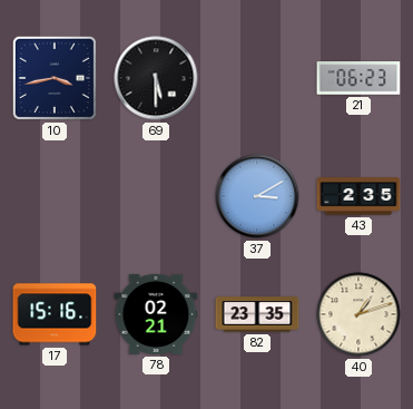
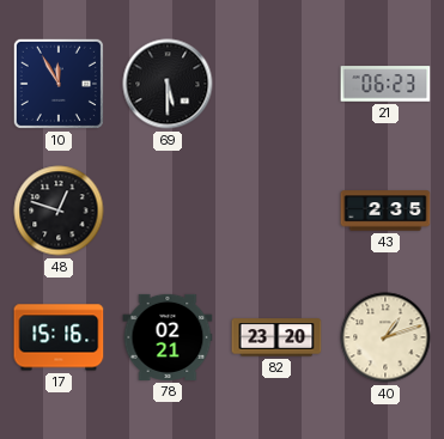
10: 3:43 -> 11:55 (59, 84)
48: none -> 12:48 (59, 211)
37: 3:10 -> none (257, 196)
82: 23:35 -> 23:20 (276, 337)
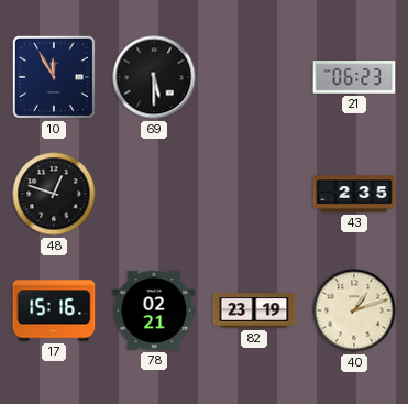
82: 23:20 -> 23:19 (254, 310)
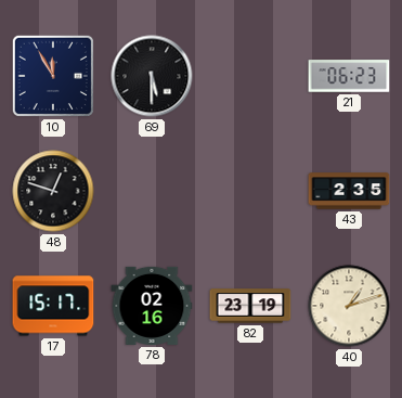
17: 15:16 -> 15:17 (53, 306)
78: 02:21 -> 02:16 (152, 306)
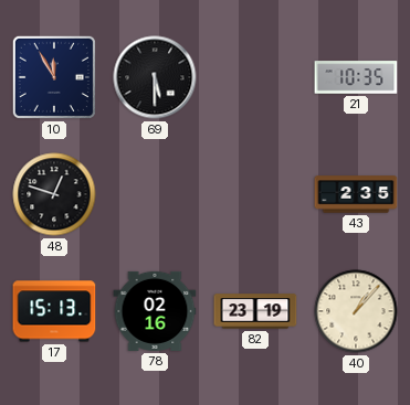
21: 06:23 -> 10:35 (356, 77)
17: 15:17 -> 15:13 (54, 311)
40: 1:12 -> 1:07 (356, 311)
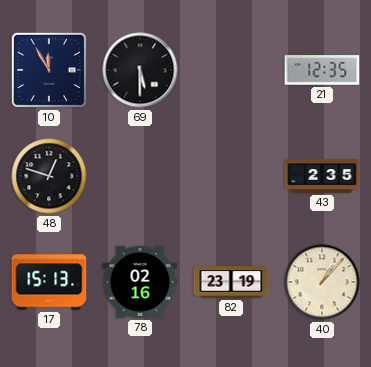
21: 10:35 -> 12:35 (322, 70)
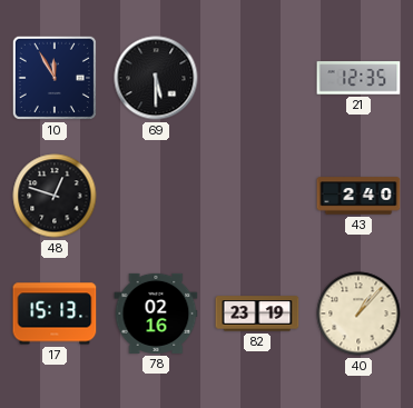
43: 2:35 -> 2:40 (358, 196)
